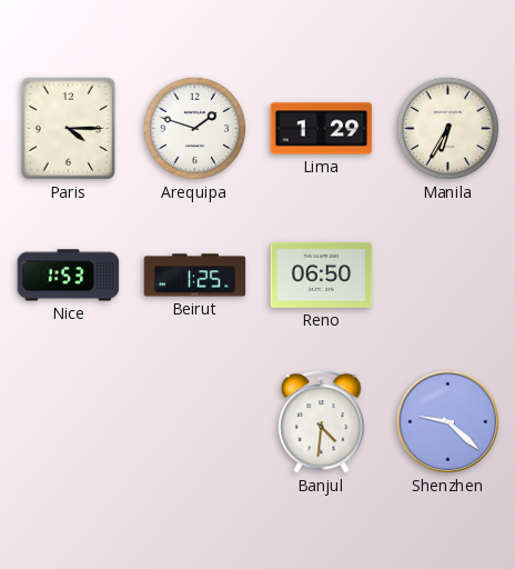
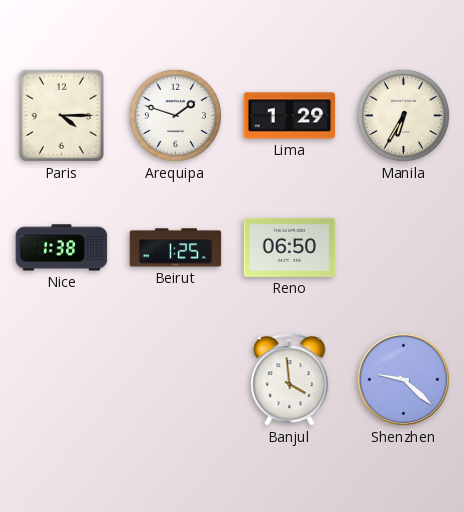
Nice: 1:53 -> 1:38 (62, 248)
Banjul: 4:31 -> 3:59 (290, 379)
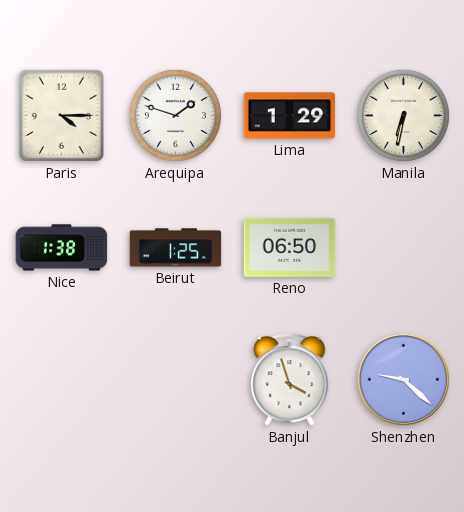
Manila: 6:35 -> 6:32 (403, 115)
Banjul: 3:59 -> 3:57 (290, 379)
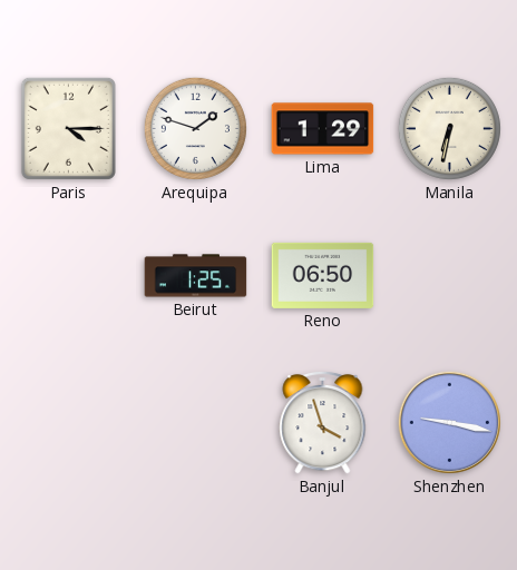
Nice: 1:38 -> none (62, 248)
Shenzhen: 9:22 -> 9:17 (449, 422)
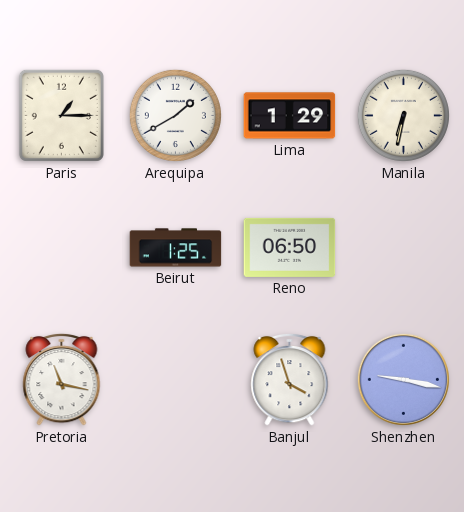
Paris: 4:15 -> 1:15 (61, 115)
Arequipa: 1:48 -> 1:40 (175, 115)
Pretoria: none -> 11:17 (62, 379)
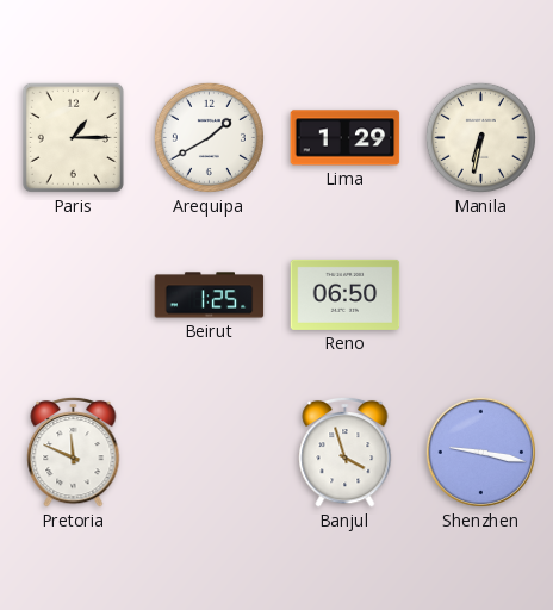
Pretoria: 11:17 -> 11:49 (74, 452)
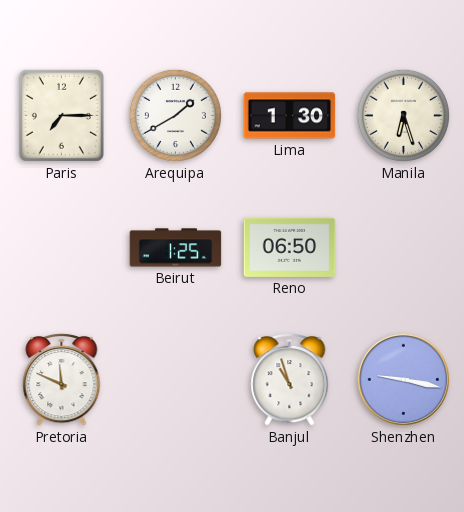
Paris: 1:15 -> 7:15 (61, 115)
Lima: 1:29 -> 1:30 (290, 116)
Manila: 6:32 -> 6:27 (403, 115)
Banjul: 3:57 -> 10:57 (290, 379)
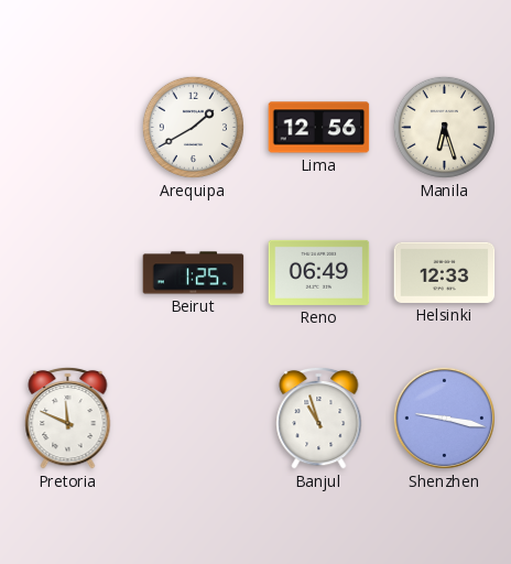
Paris: 7:15 -> none (61, 115)
Lima: 1:30 -> 12:56 (319, 128)
Reno: 06:50 -> 06:49 (319, 272)
Helsinki: none -> 12:33 (445, 272)
